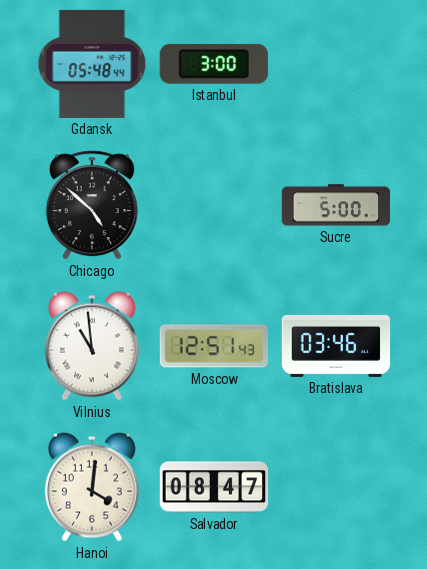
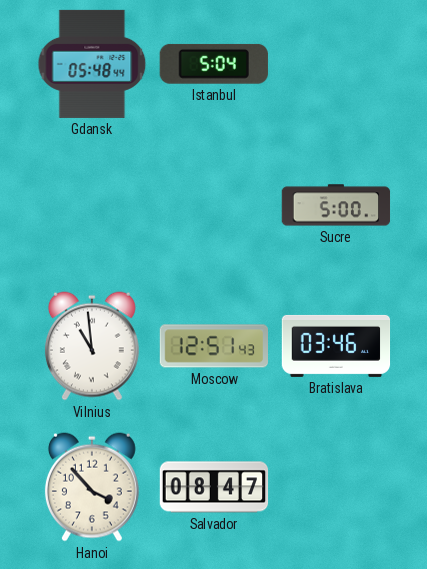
Istanbul: 3:00 -> 5:04 (214, 64)
Chicago: 4:52 -> none (92, 205)
Hanoi: 4:01 -> 3:53 (92, 487)
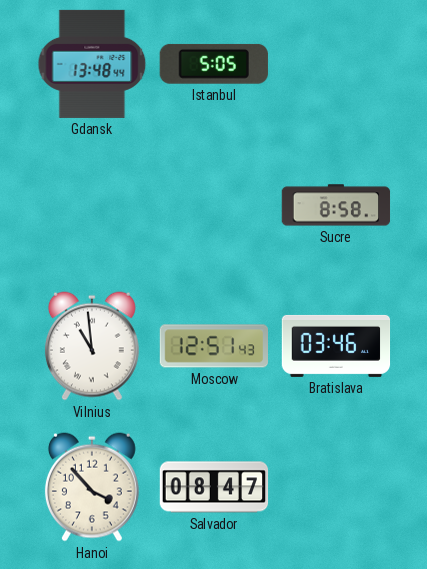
Gdansk: 05:48 -> 13:48 (92, 64)
Istanbul: 5:04 -> 5:05 (214, 64)
Sucre: 5:00 -> 8:58 (336, 205)
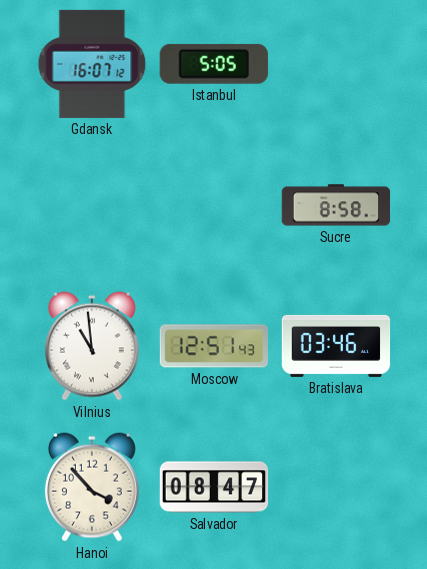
Gdansk: 13:48 -> 16:07 (92, 64)
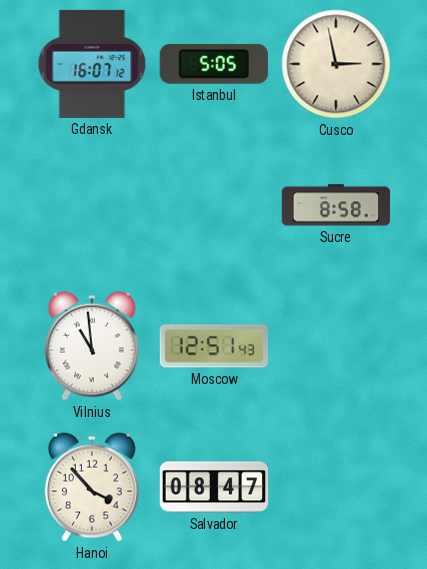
Cusco: none -> 2:58 (336, 64)
Bratislava: 03:46 -> none (336, 346)
